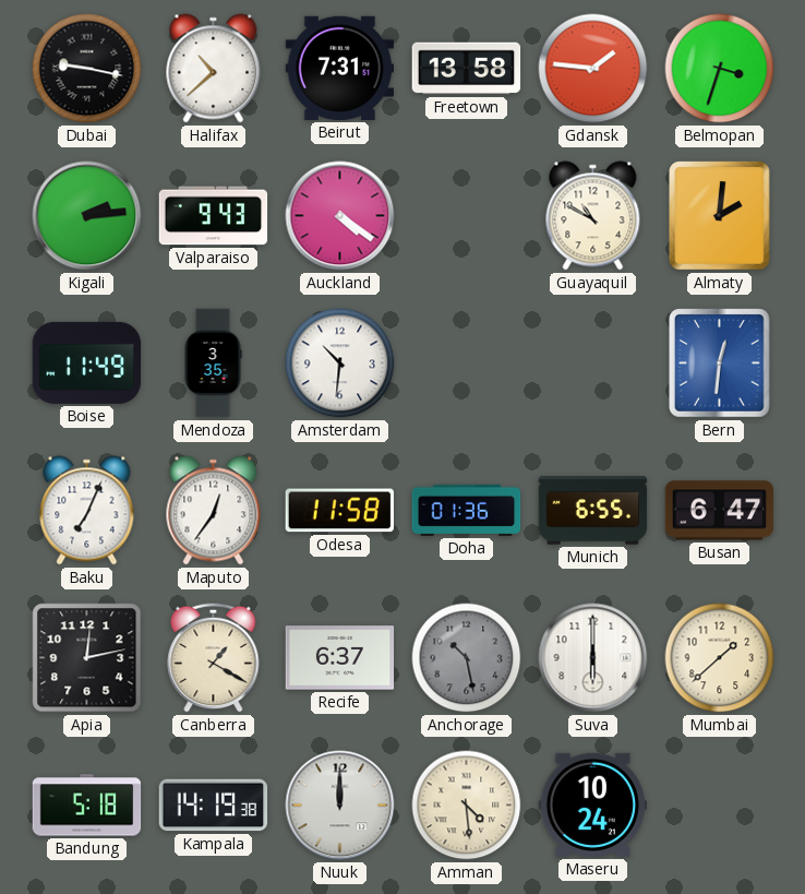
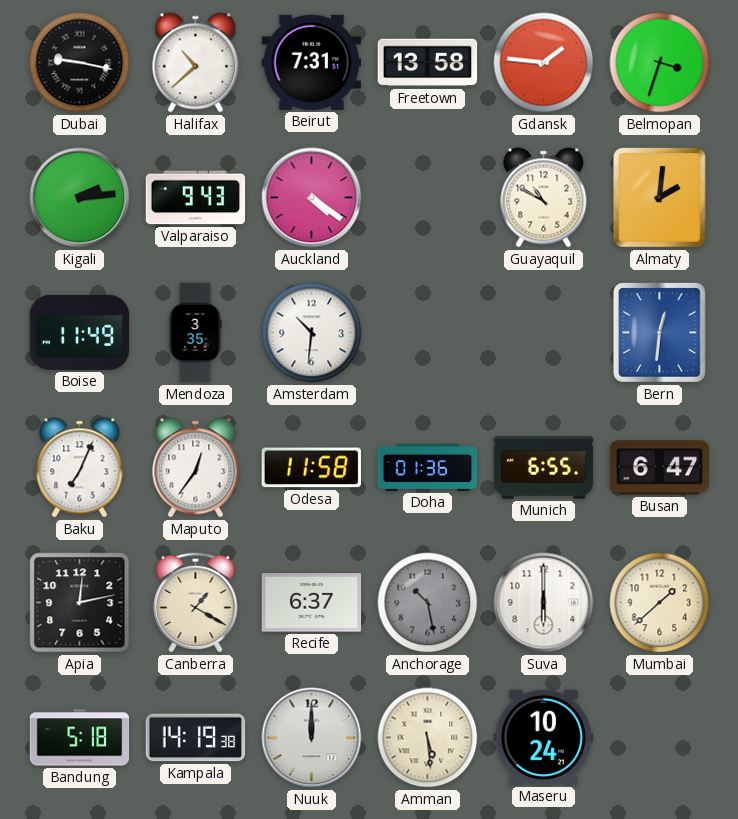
Amman: 4:29 -> 5:29 (428, 738)
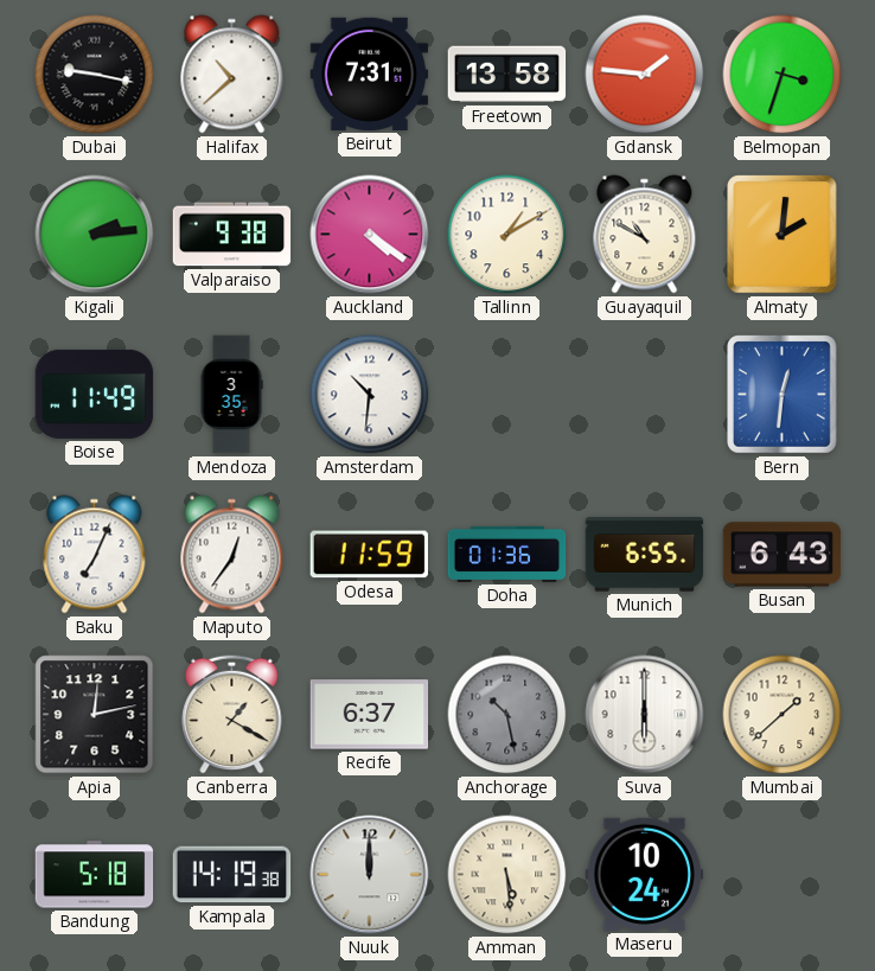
Valparaiso: 9:43 -> 9:38 (232, 235)
Tallinn: none -> 1:10 (507, 235)
Odesa: 11:58 -> 11:59 (369, 555)
Busan: 6:47 -> 6:43 (783, 555)
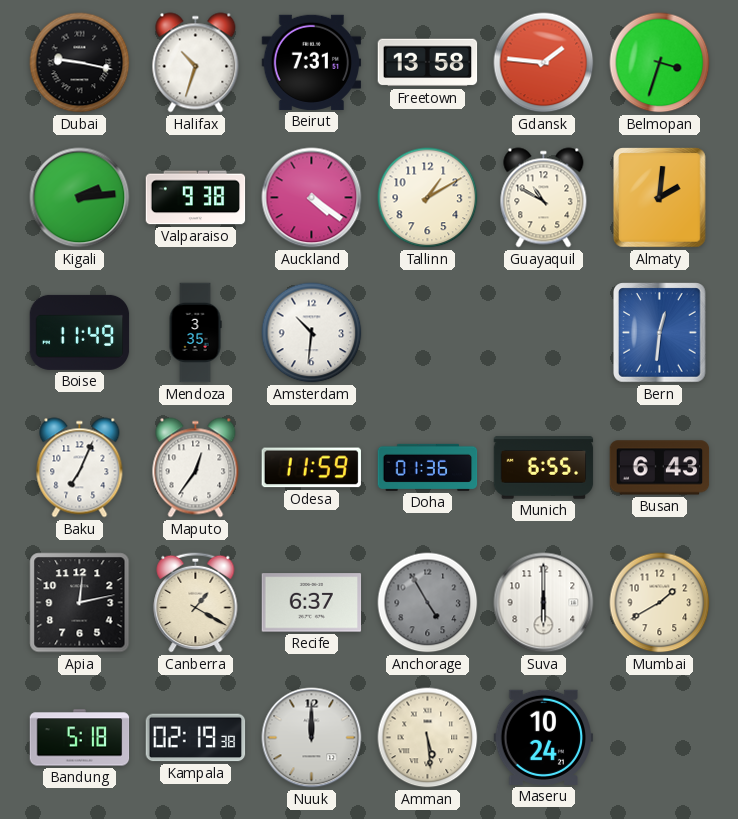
Halifax: 10:38 -> 10:33 (196, 63)
Anchorage: 10:28 -> 4:55 (428, 603)
Mumbai: 1:38 -> 1:40 (660, 603)
Kampala: 14:19 -> 02:19 (196, 738)
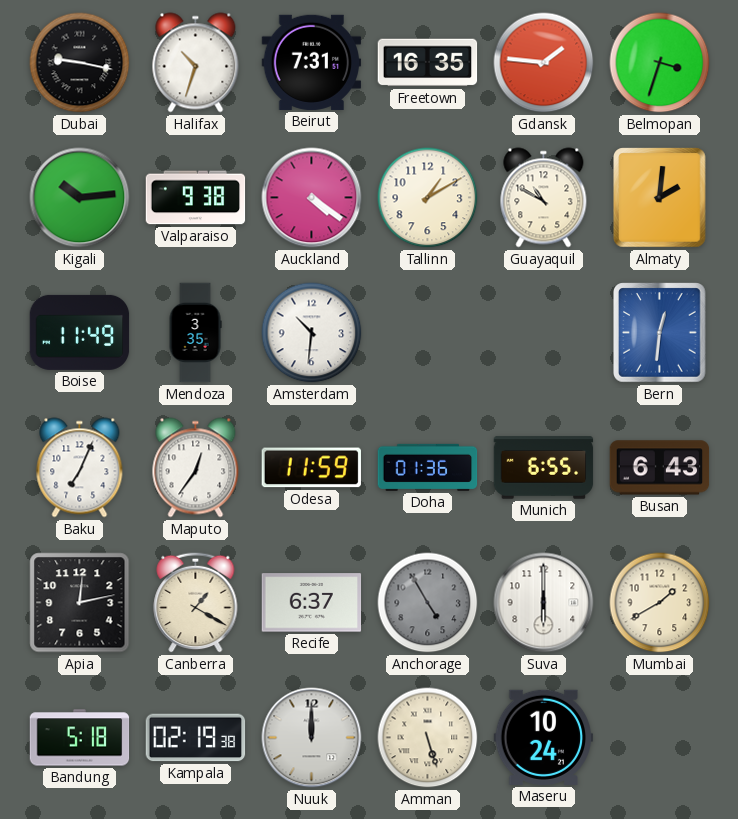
Freetown: 13:58 -> 16:35 (428, 63)
Kigali: 2:14 -> 10:14 (80, 198)
Amman: 5:29 -> 5:27 (428, 738)
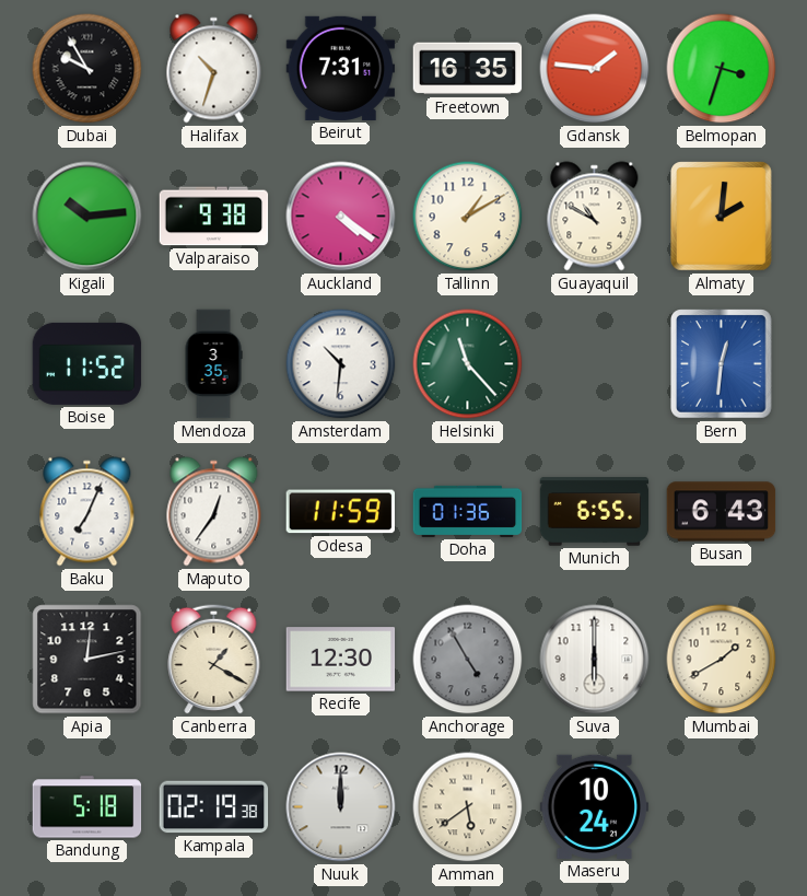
Dubai: 9:17 -> 9:55 (87, 69)
Boise: 11:49 -> 11:52 (87, 363)
Helsinki: none -> 11:23 (468, 364)
Recife: 6:37 -> 12:30 (341, 660)
Amman: 5:27 -> 5:39 (468, 807)
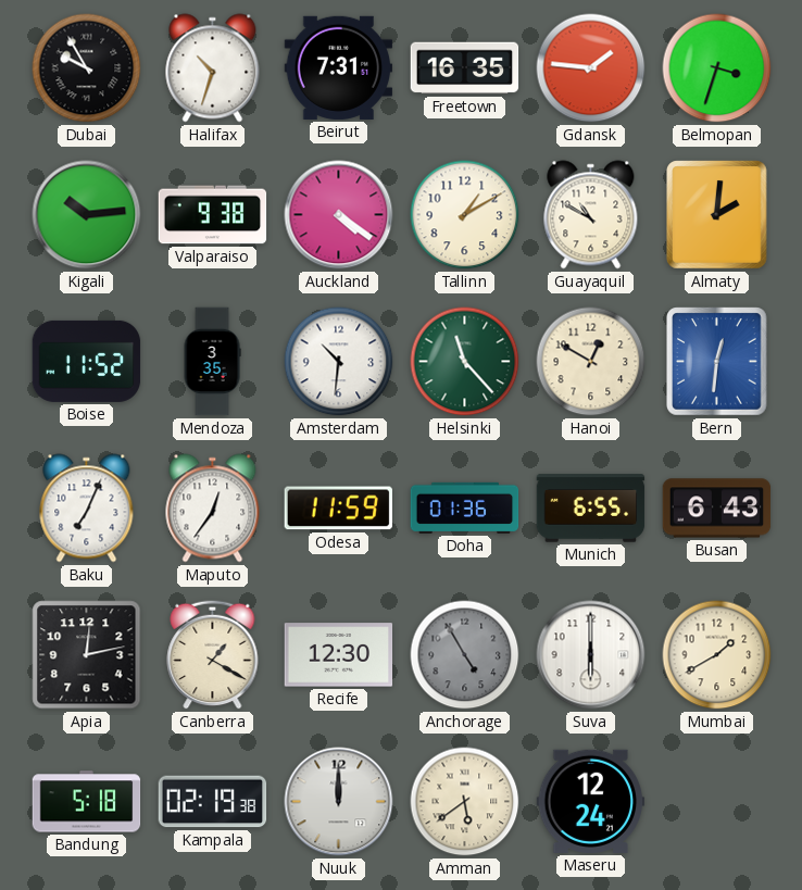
Hanoi: none -> 12:50 (591, 362)
Maseru: 10:24 -> 12:24 (591, 801)
